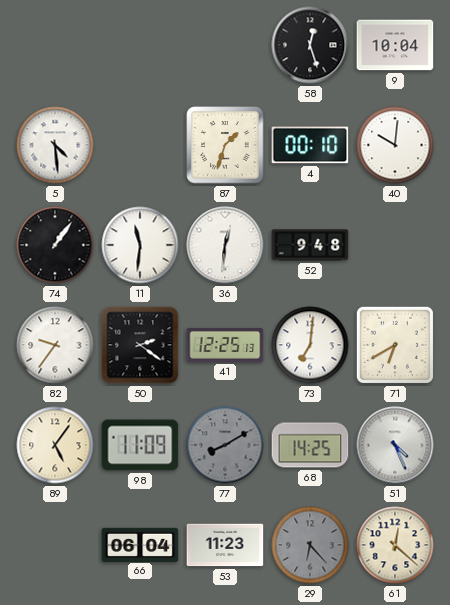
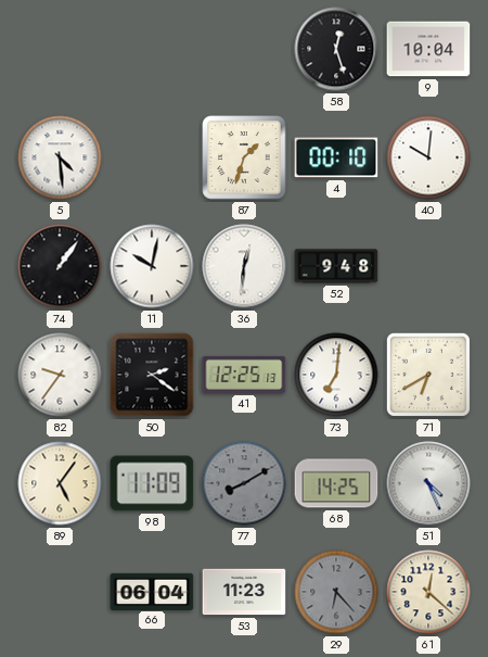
11: 11:31 -> 10:02 (152, 266)
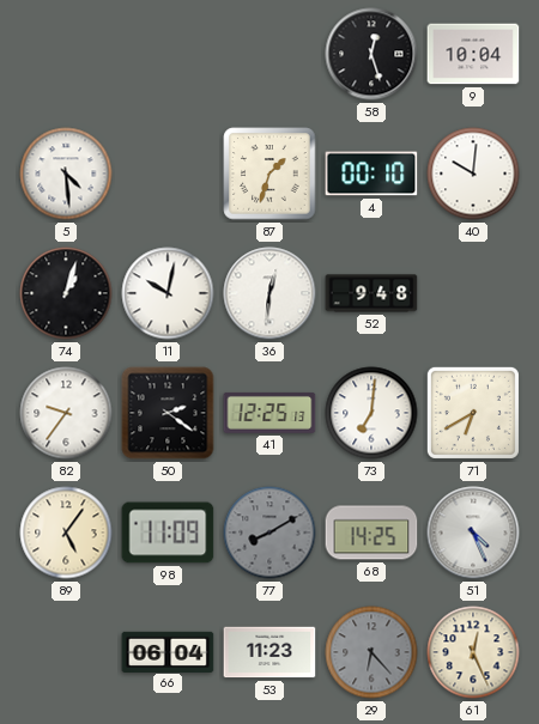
74: 1:06 -> 1:03 (66, 293)
61: 12:22 -> 12:26 (473, 652)
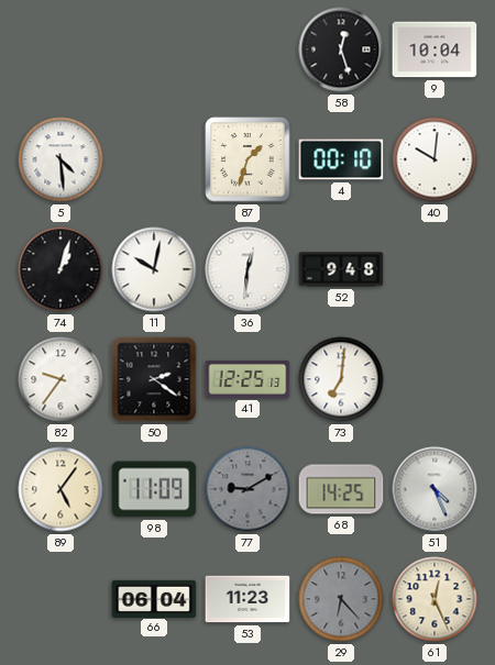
71: 6:40 -> none (473, 413)
77: 8:10 -> 9:10 (248, 489)
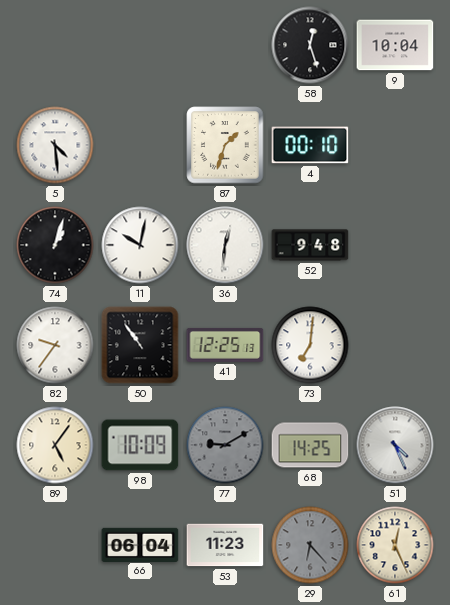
40: 10:01 -> none (435, 159)
50: 2:21 -> 10:54 (140, 345)
98: 11:09 -> 10:09 (140, 445)
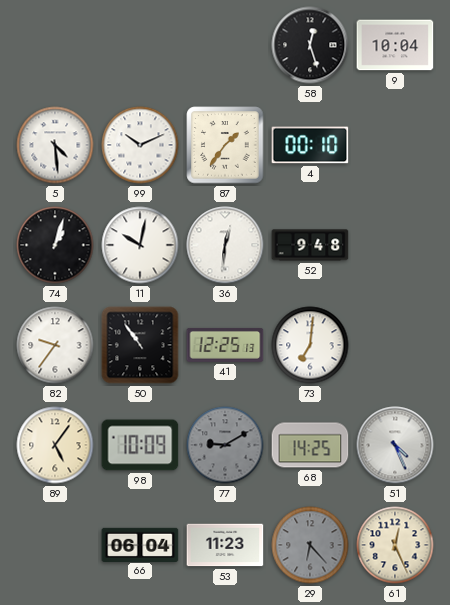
99: none -> 10:11 (140, 145)
87: 1:33 -> 1:36 (225, 145)
